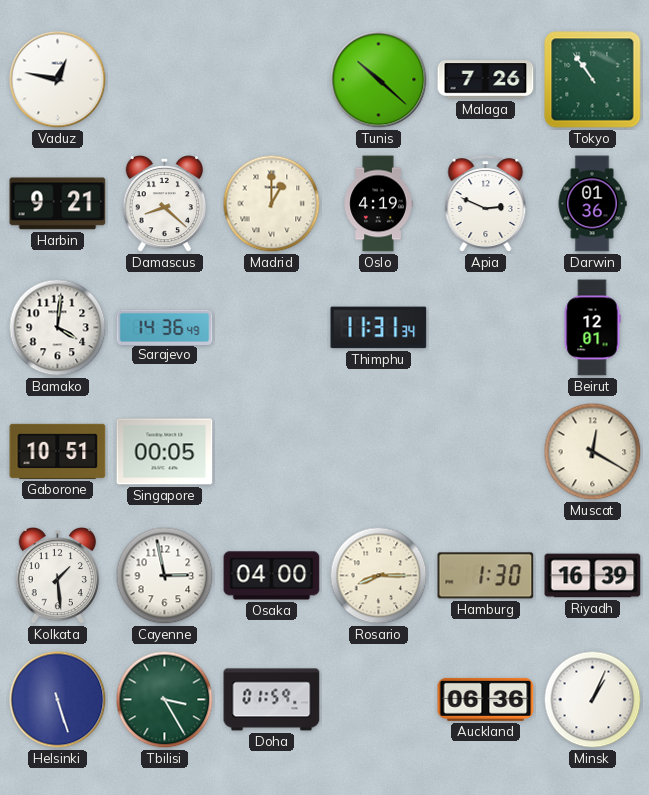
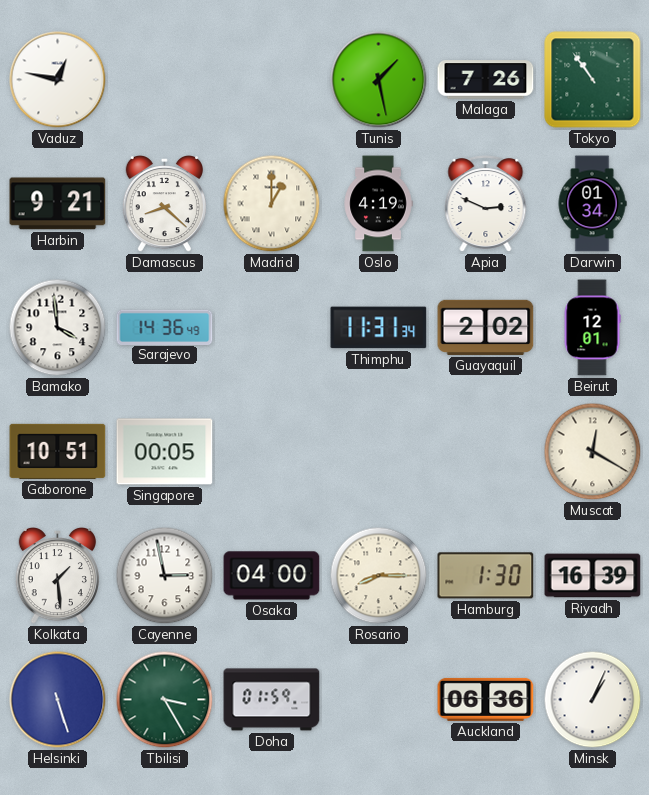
Tunis: 10:22 -> 1:28 (379, 80)
Darwin: 01:36 -> 01:34 (592, 204)
Bamako: 4:01 -> 3:59 (58, 328)
Guayaquil: none -> 2:02 (486, 327)
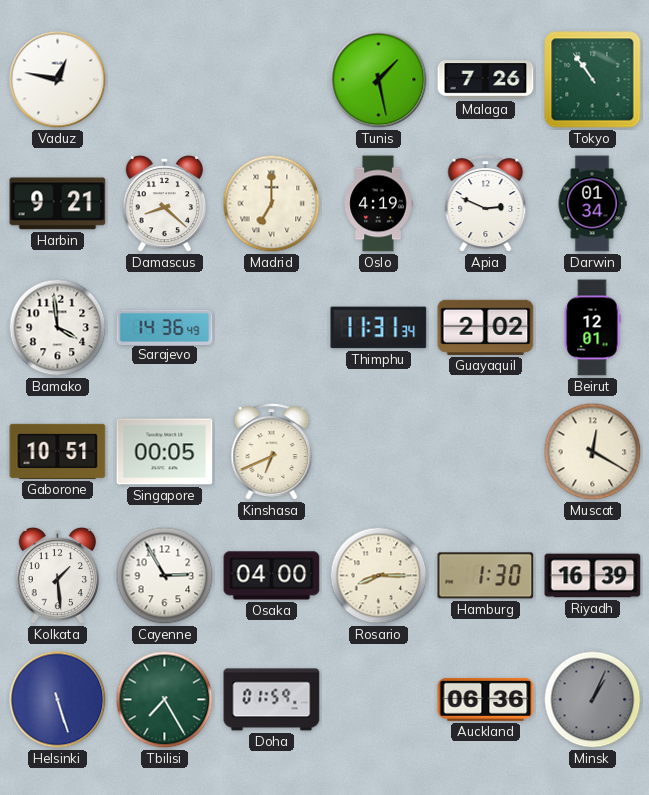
Madrid: 1:00 -> 7:00 (272, 204)
Kinshasa: none -> 6:41 (272, 452)
Cayenne: 2:58 -> 2:55 (165, 576)
Tbilisi: 3:25 -> 7:25 (165, 700)
Minsk dial: white -> grey (593, 700)
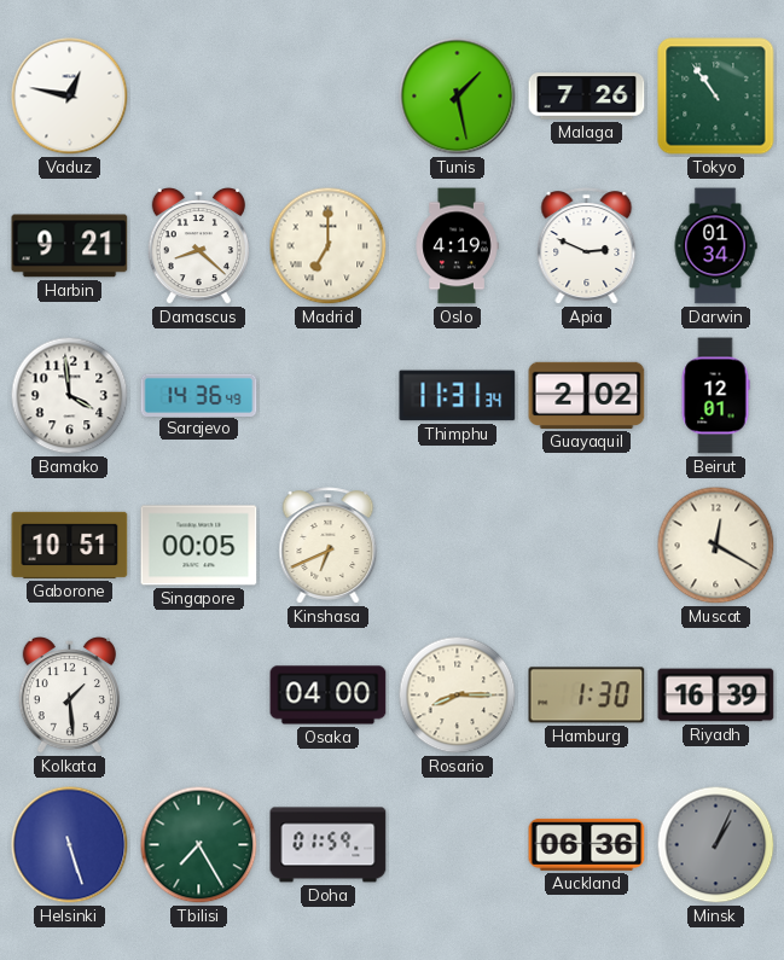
Cayenne: 2:55 -> none (165, 576)
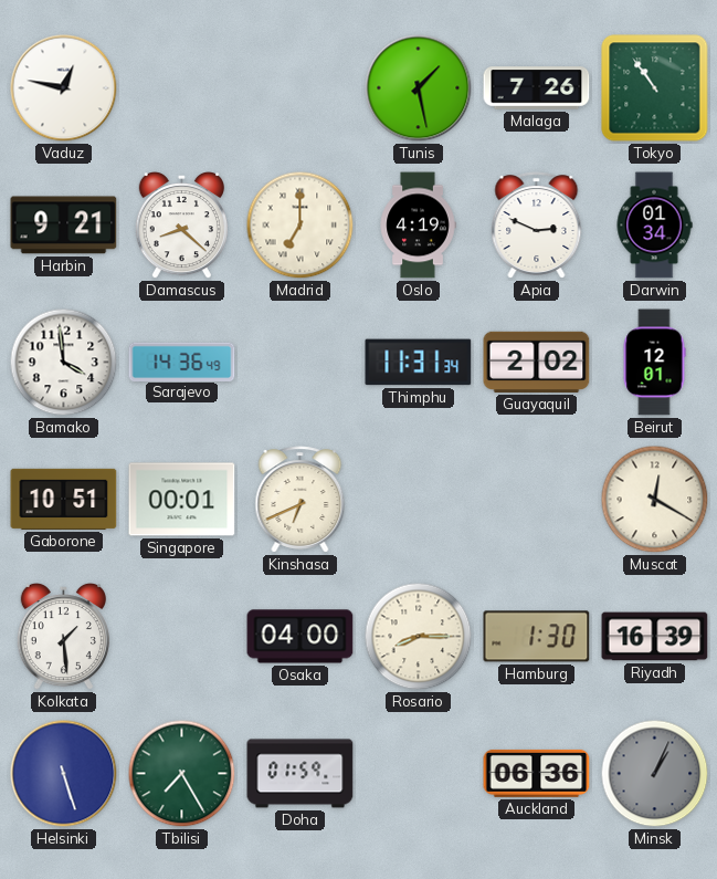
Singapore: 00:05 -> 00:01 (182, 500)
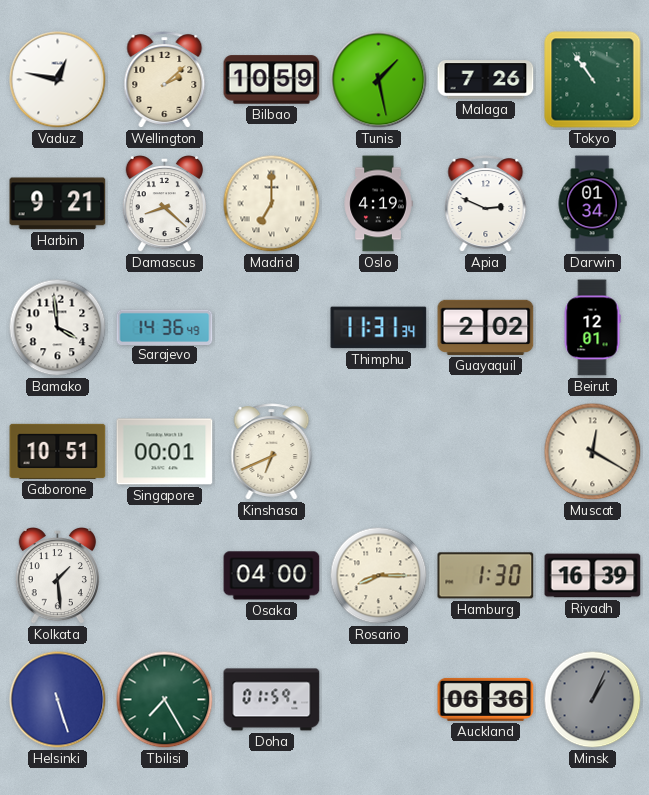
Wellington: none -> 2:08 (165, 80)
Bilbao: none -> 10:59 (272, 80)
